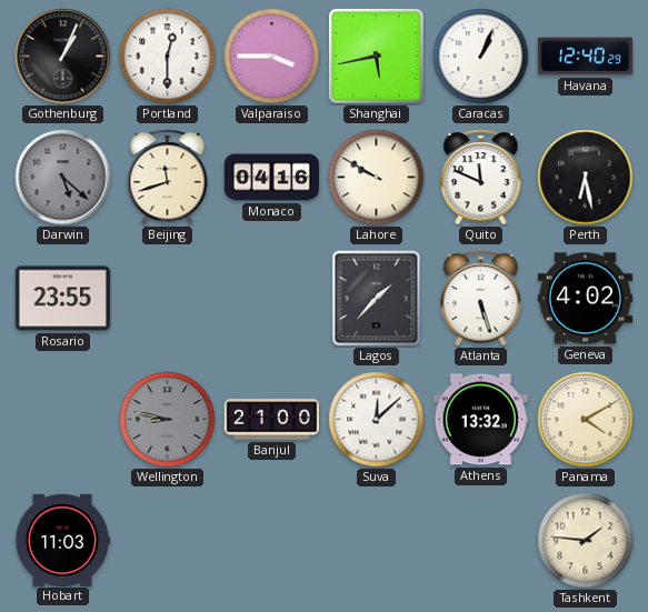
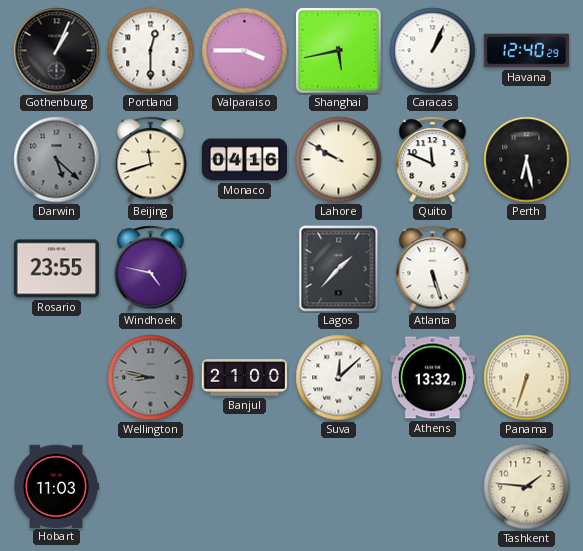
Windhoek: none -> 4:47 (151, 269)
Geneva: 4:02 -> none (585, 299)
Panama: 4:10 -> 6:33 (527, 378)
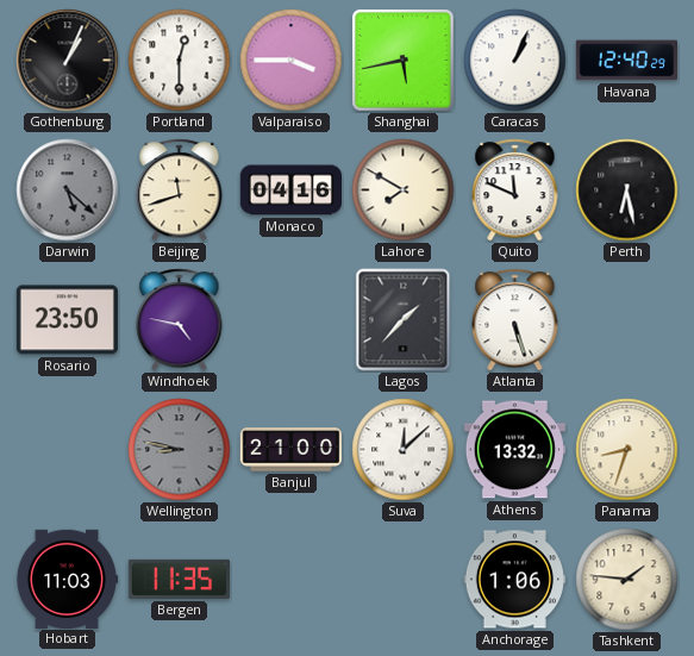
Lahore: 9:50 -> 7:50 (404, 190)
Rosario: 23:55 -> 23:50 (67, 320)
Panama: 6:33 -> 8:33 (627, 450)
Bergen: none -> 11:35 (179, 579)
Anchorage: none -> 1:06 (514, 580)
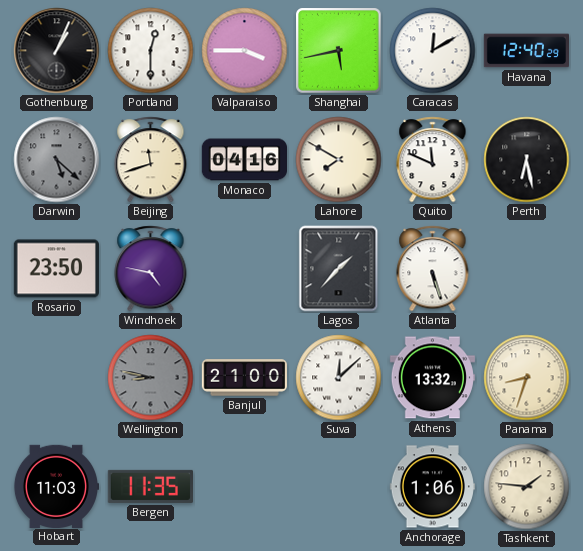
Caracas: 1:04 -> 12:10 (433, 51)
